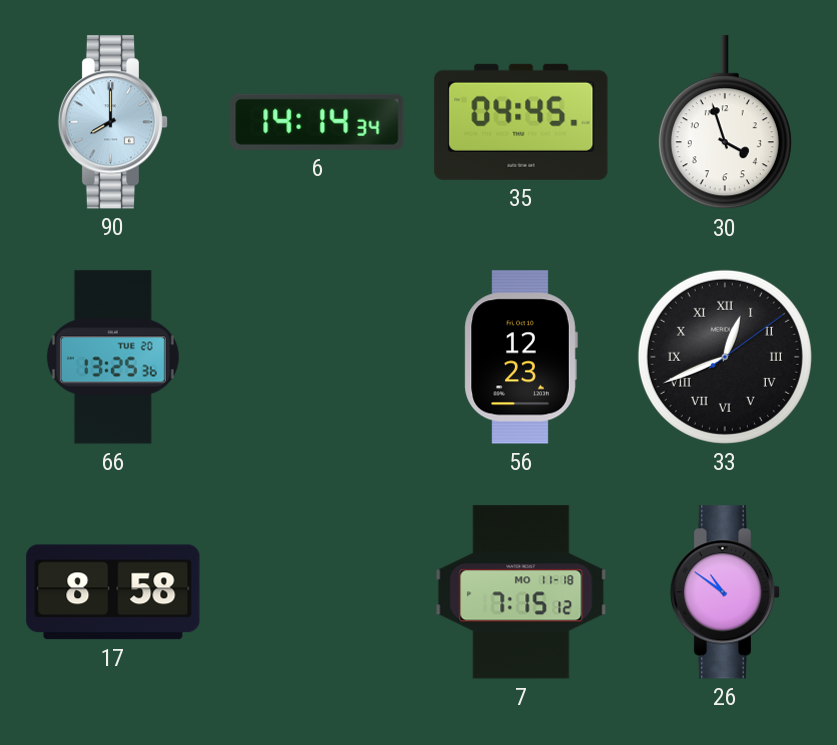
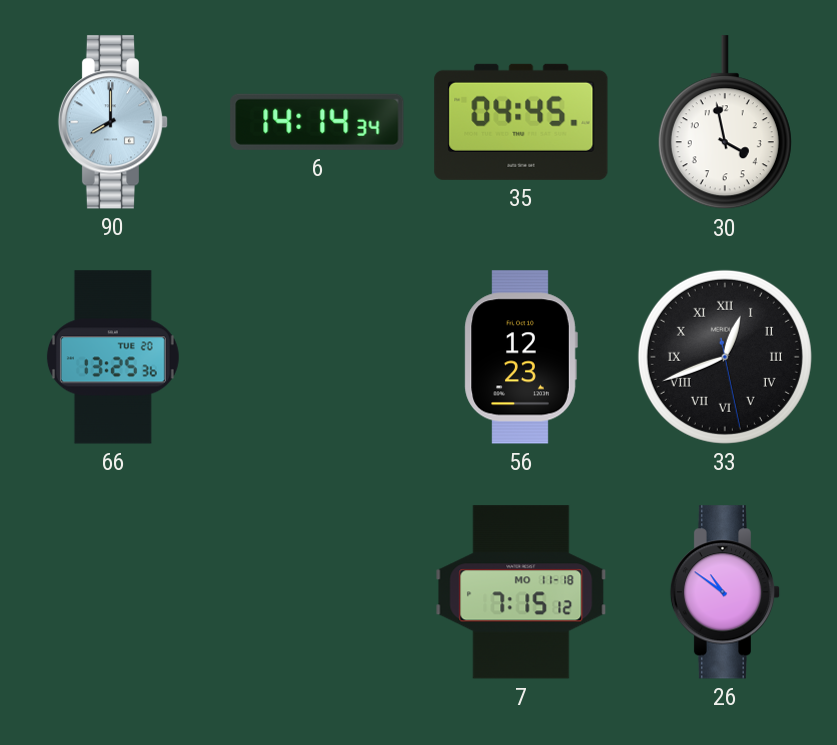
30: 3:57 -> 3:58 (725, 123)
33: 12:41:09 -> 12:41:28 (725, 357)
17: 8:58 -> none (113, 592)
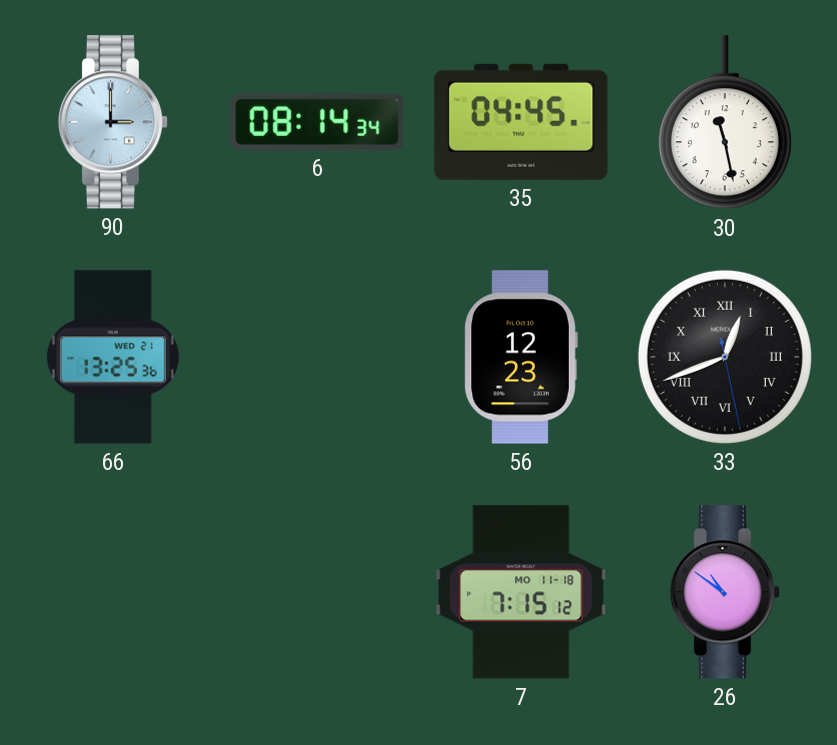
90: 8:00 -> 3:00 (113, 122)
6: 14:14 -> 08:14 (317, 122)
30: 3:58 -> 11:28 (725, 123)
66 date: TUE 20 -> WED 21 (113, 357)
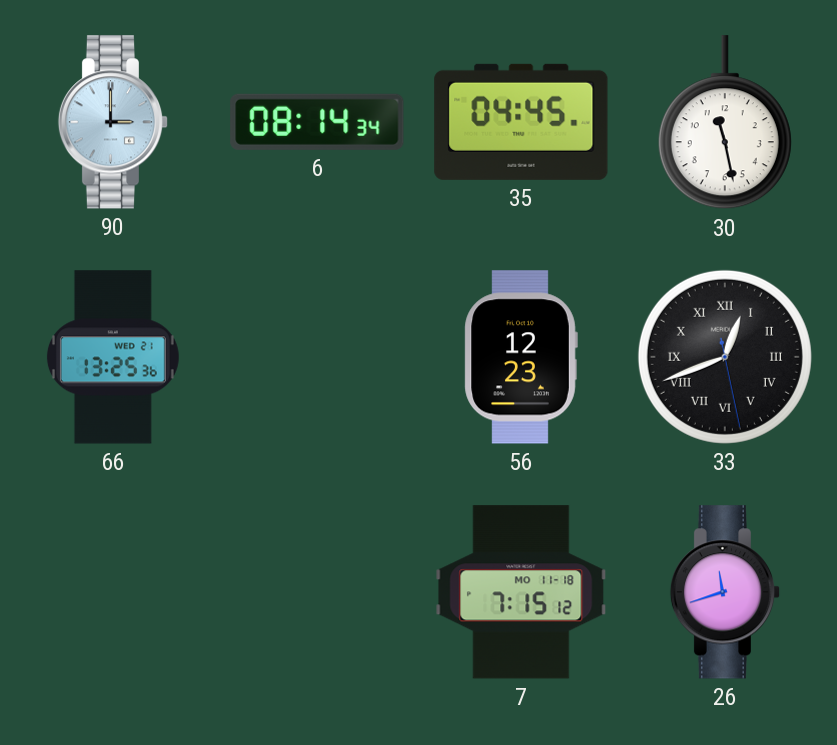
26: 10:51 -> 11:42 (725, 592)
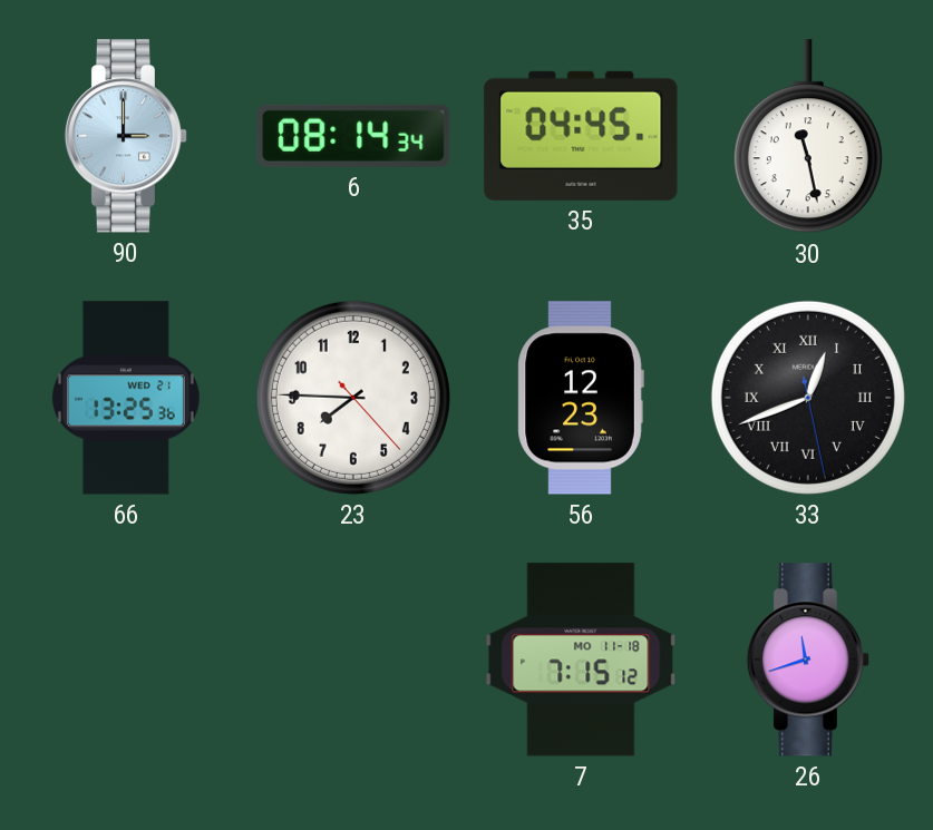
23: none -> 7:45 (353, 398)
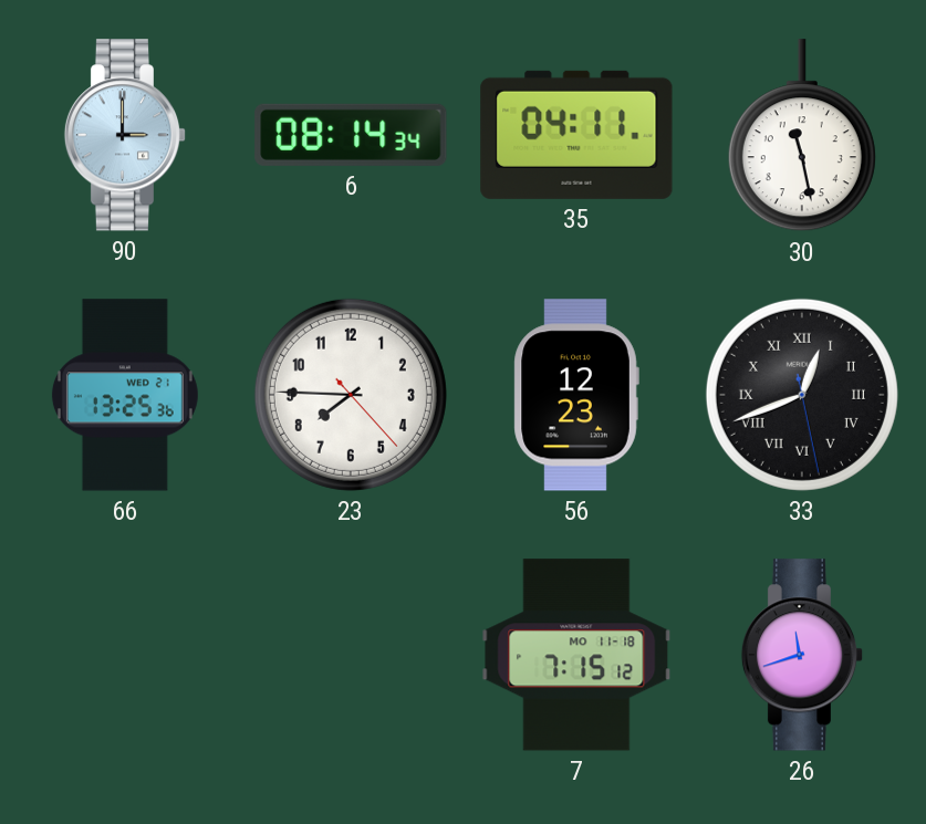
35: 04:45 -> 04:11 (576, 135)
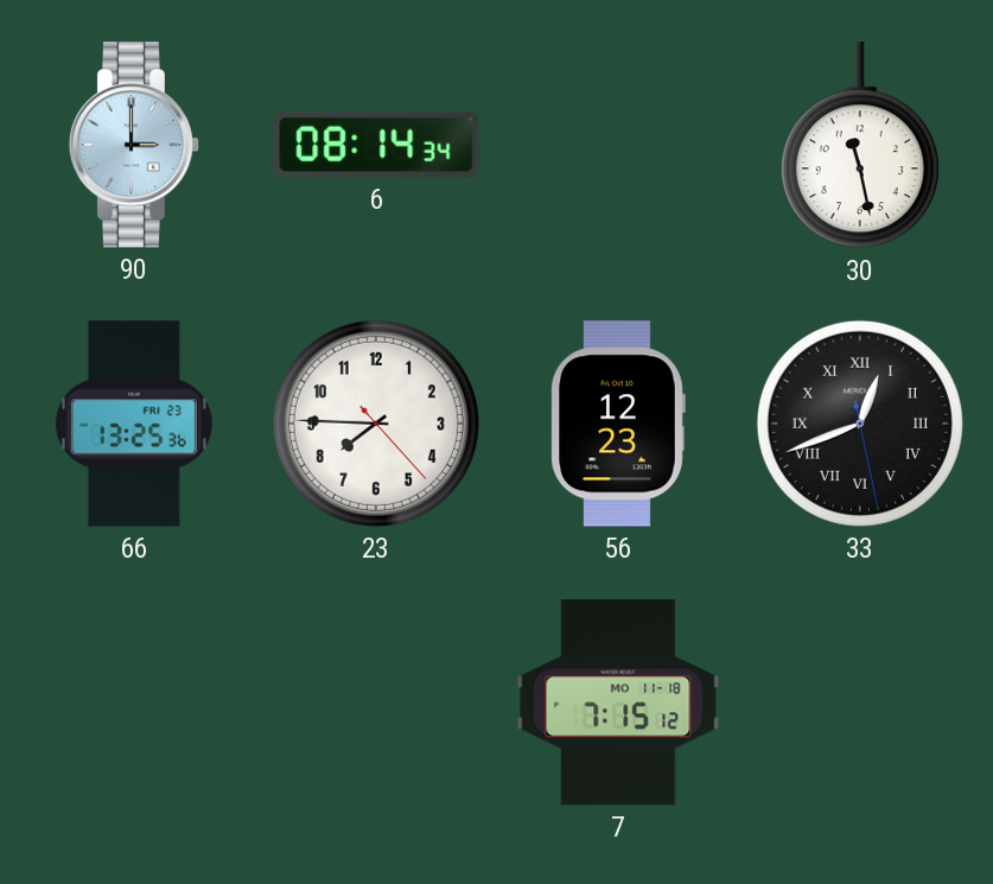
35: 04:11 -> none (576, 135)
66 date: WED 21 -> FRI 23 (134, 424)
26: 11:42 -> none (802, 655)
